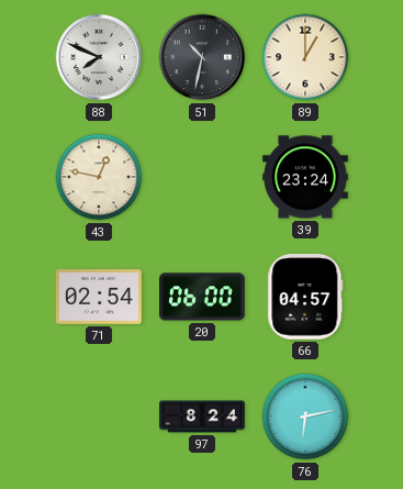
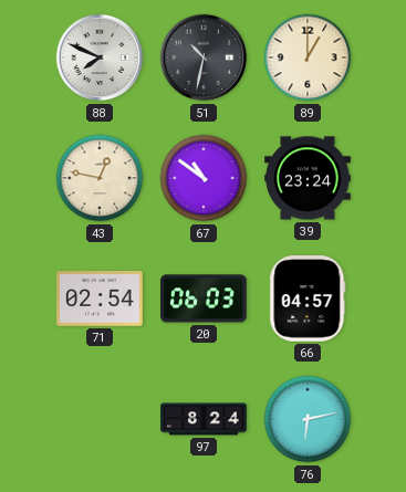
67: none -> 10:51 (204, 178)
20: 06:00 -> 06:03 (205, 299)
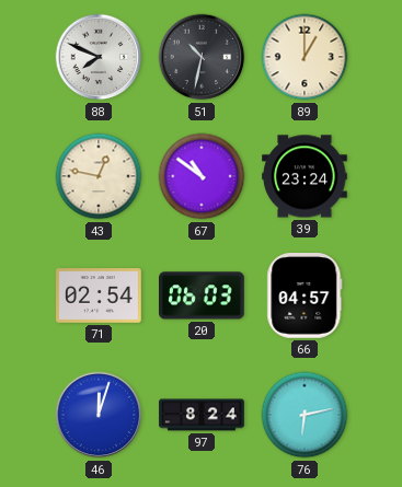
46: none -> 12:03 (99, 415)
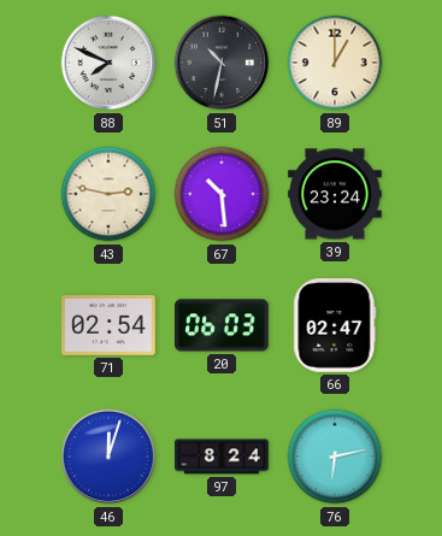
43: 12:47 -> 2:47 (108, 194)
67: 10:51 -> 10:29 (222, 194)
66: 04:57 -> 02:47 (335, 326)
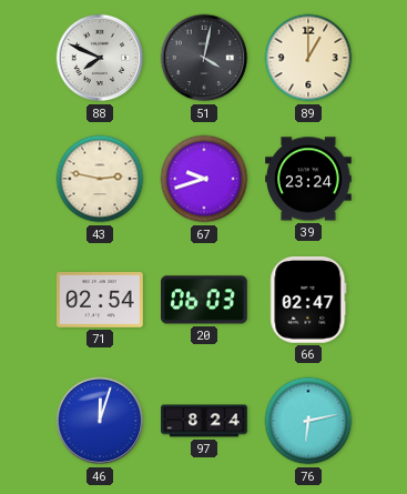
51: 10:32 -> 4:02 (204, 58)
67: 10:29 -> 9:42 (204, 179)
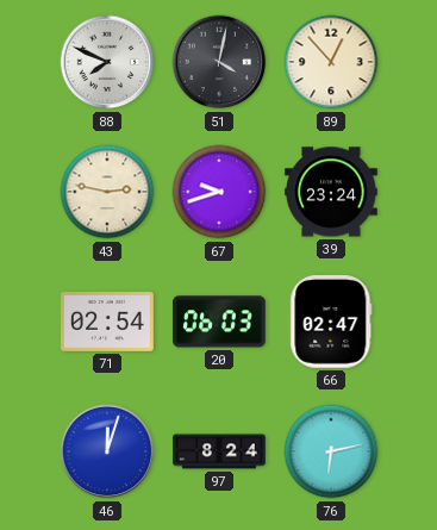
89: 1:00 -> 12:53 (331, 62)
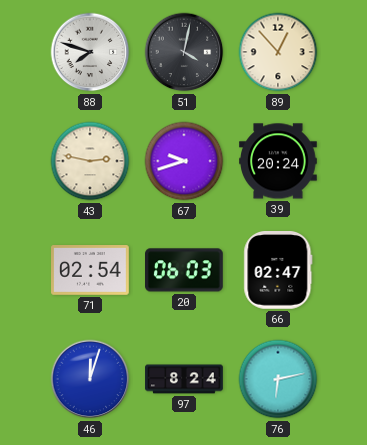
88: 7:49 -> 7:48 (90, 52)
39: 23:24 -> 20:24 (278, 161)
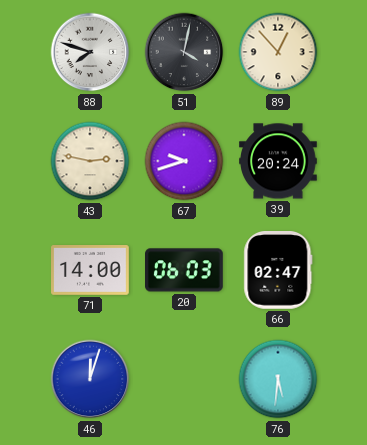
71: 02:54 -> 14:00 (91, 271)
97: 8:24 -> none (184, 379)
76: 6:13 -> 5:31 (278, 379)
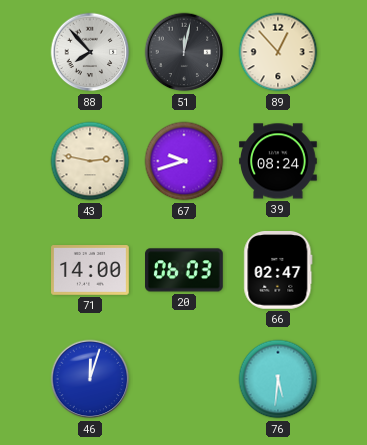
88: 7:48 -> 7:53 (90, 52)
51: 4:02 -> 12:02 (184, 52)
39: 20:24 -> 08:24 (278, 161)
